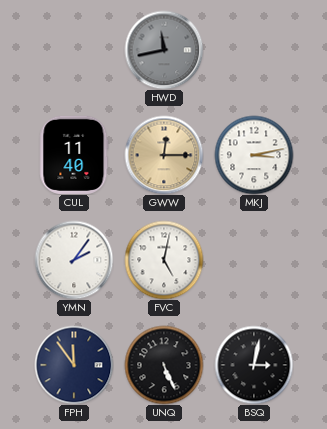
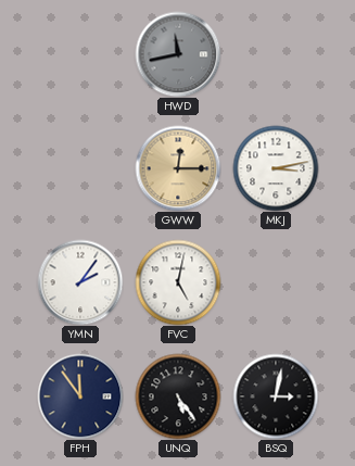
CUL: 11:40 -> none (74, 155)
UNQ: 5:26 -> 5:24 (178, 396)
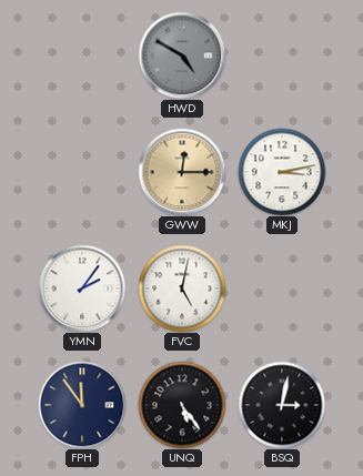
HWD: 11:43 -> 4:50 (182, 55)
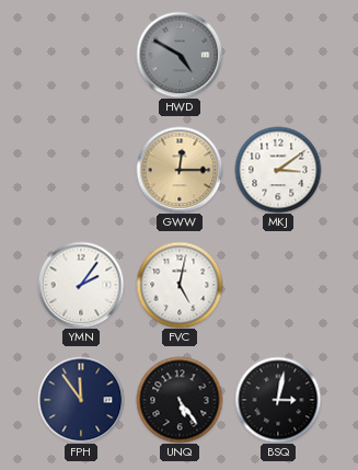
MKJ: 3:13 -> 3:09 (278, 170)
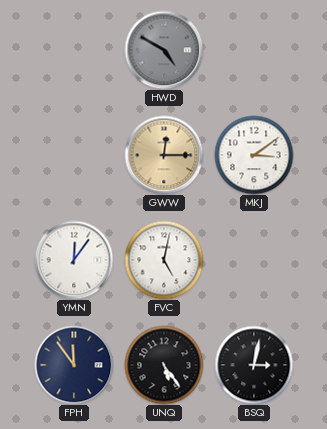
YMN: 2:06 -> 12:06 (74, 260)
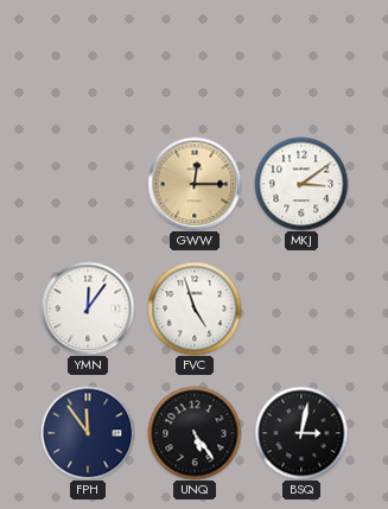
HWD: 4:50 -> none (164, 50)
FVC: 5:02 -> 4:57 (195, 308)
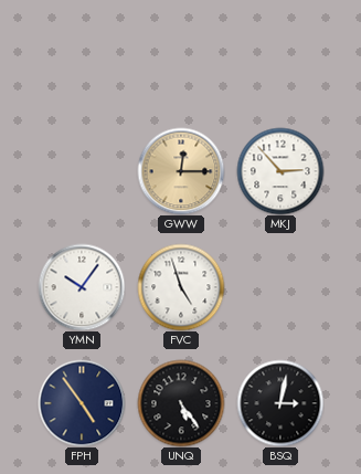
MKJ: 3:09 -> 2:53 (280, 171)
YMN: 12:06 -> 10:06 (82, 287)
FPH: 11:54 -> 4:54 (82, 403)
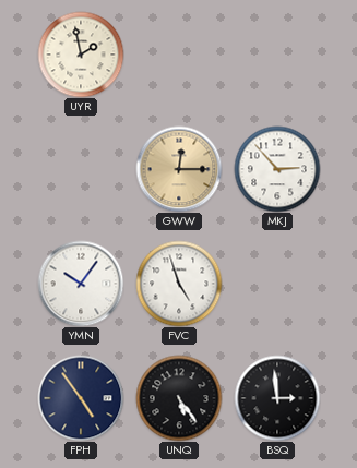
UYR: none -> 1:58 (81, 55)
BSQ: 3:02 -> 2:59 (277, 398)
